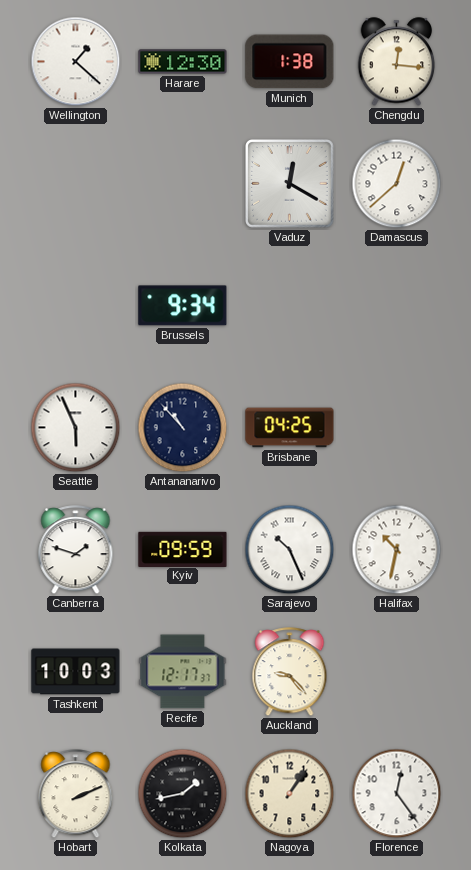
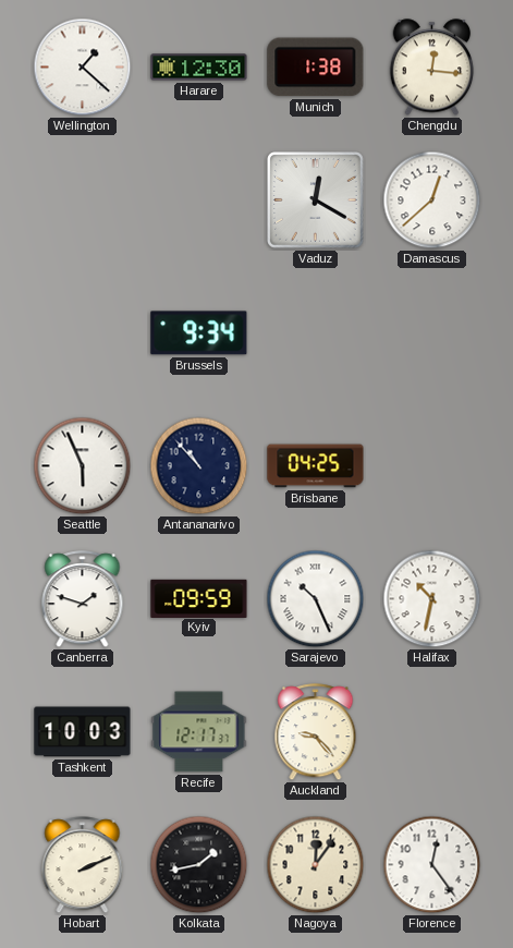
Nagoya: 1:06 -> 12:06 (316, 865)
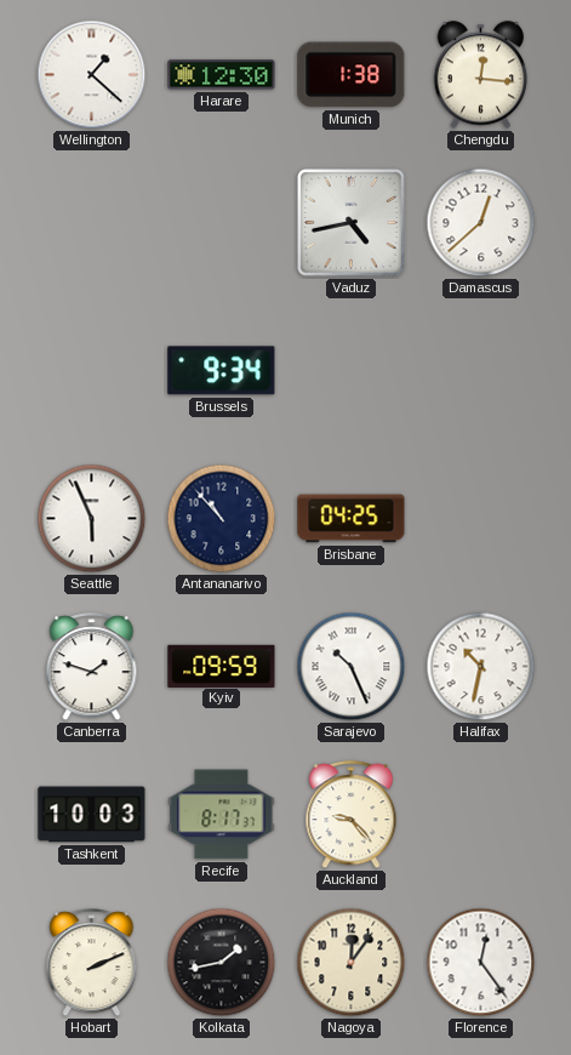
Vaduz: 12:20 -> 4:43 (352, 223)
Recife: 12:17 -> 8:17 (222, 815)
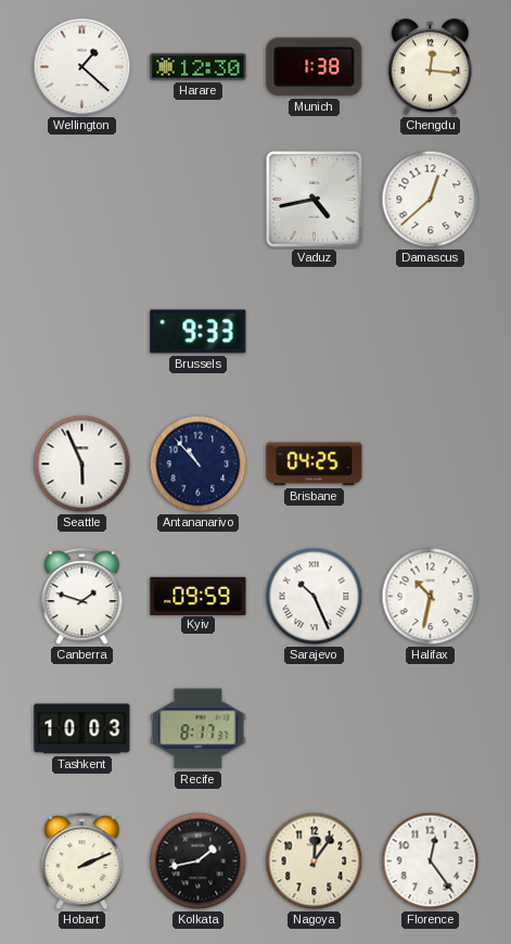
Brussels: 9:34 -> 9:33 (199, 332)
Auckland: 9:23 -> none (352, 815)
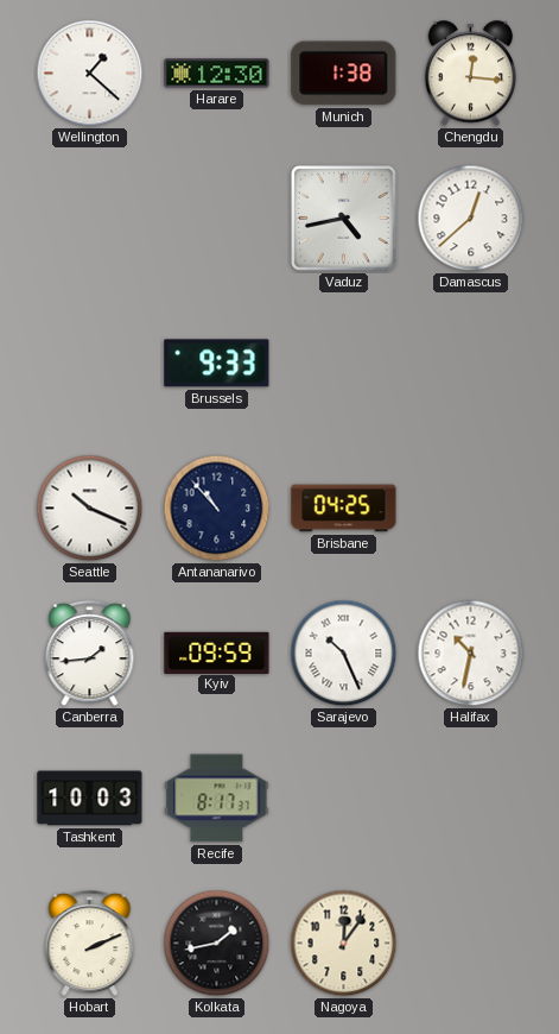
Seattle: 5:56 -> 10:19 (90, 509)
Canberra: 1:48 -> 1:44 (90, 654)
Florence: 12:24 -> none (431, 862)
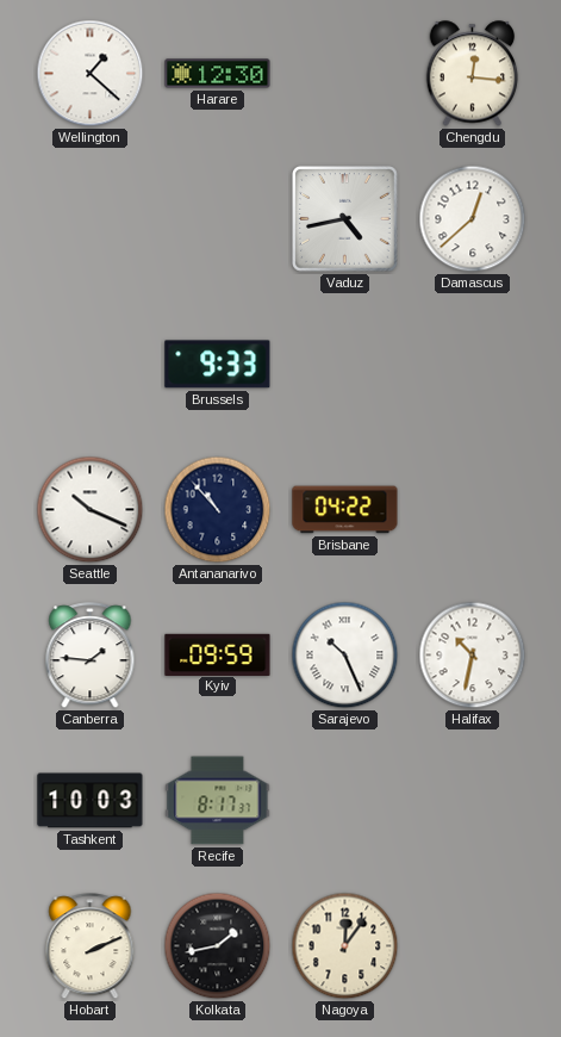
Munich: 1:38 -> none (344, 74)
Brisbane: 04:25 -> 04:22 (345, 510)
Canberra: 1:44 -> 1:46 (91, 656)
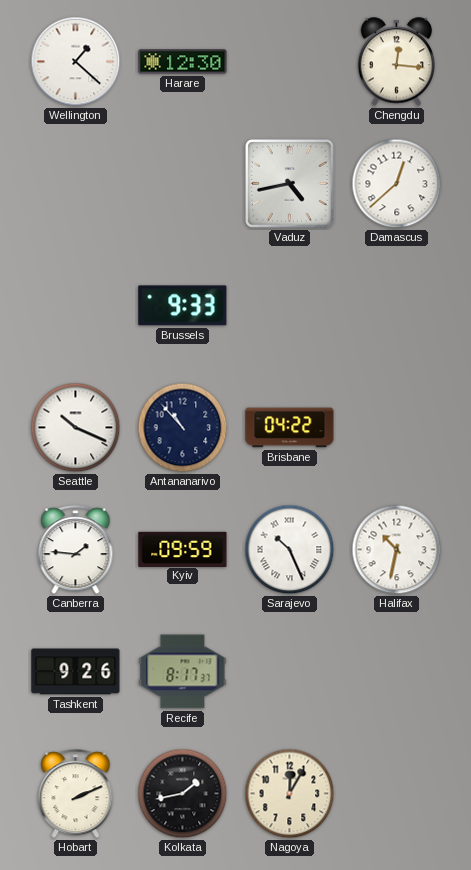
Tashkent: 10:03 -> 9:26 (76, 672)
Nagoya: 12:06 -> 12:05 (290, 794)
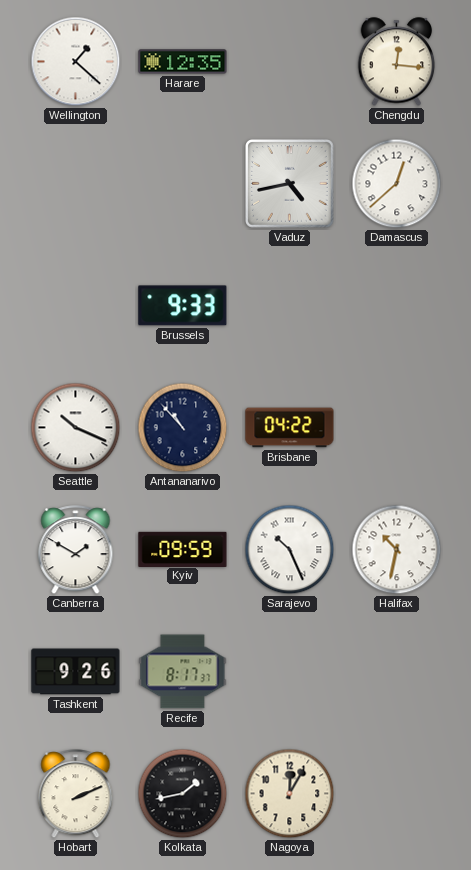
Harare: 12:30 -> 12:35 (183, 62)
Canberra: 1:46 -> 1:50 (76, 550)
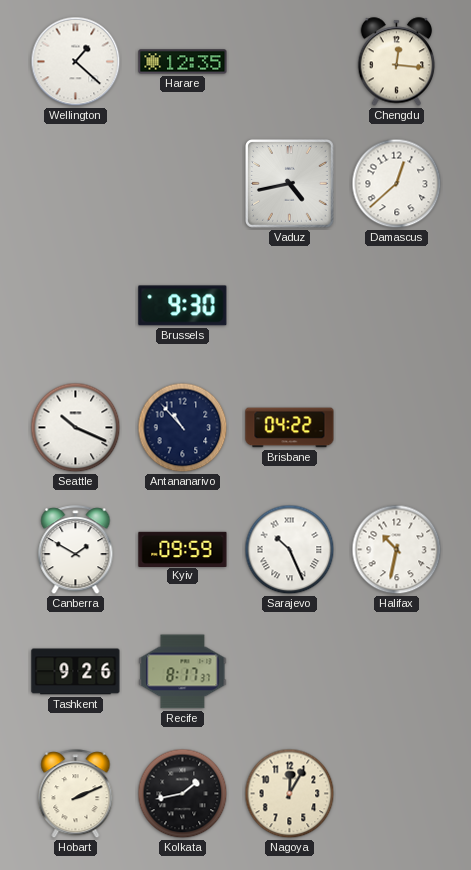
Brussels: 9:33 -> 9:30 (183, 306)
